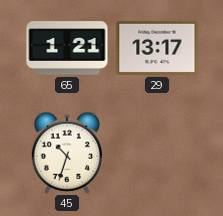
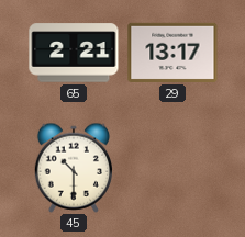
65: 1:21 -> 2:21 (74, 53)
45: 10:33 -> 10:30 (73, 168)
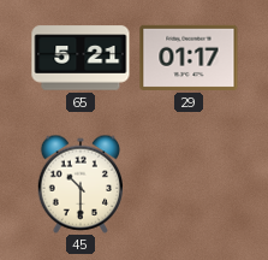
65: 2:21 -> 5:21 (81, 58)
29: 13:17 -> 01:17 (189, 58)
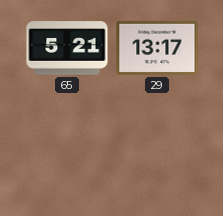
29: 01:17 -> 13:17 (157, 48)
45: 10:30 -> none (79, 184)
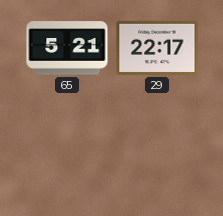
29: 13:17 -> 22:17 (157, 48)
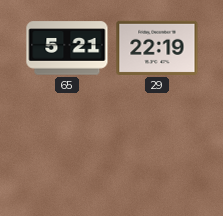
29: 22:17 -> 22:19 (157, 48)
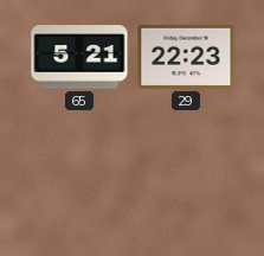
29: 22:19 -> 22:23 (186, 57)
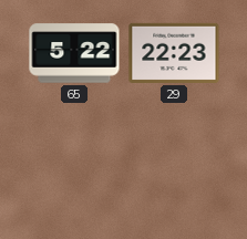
65: 5:21 -> 5:22 (74, 53)
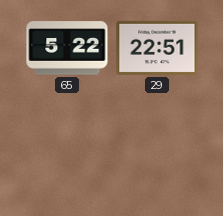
29: 22:23 -> 22:51 (157, 48)
